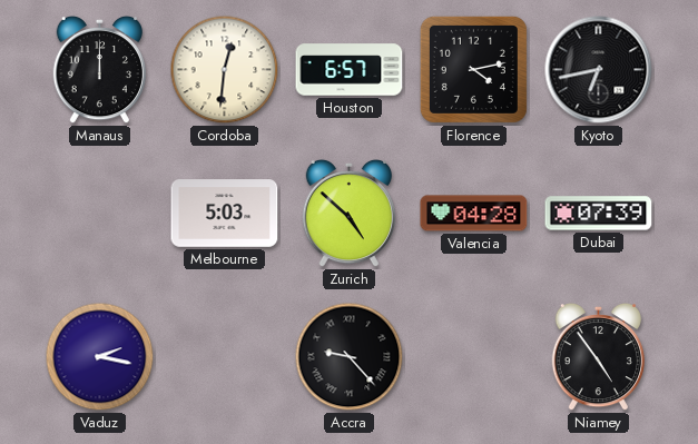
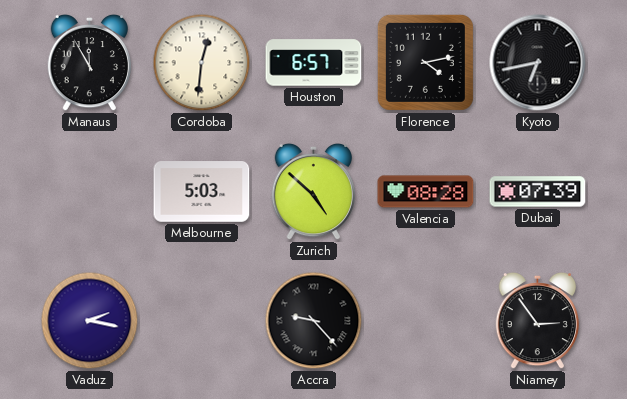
Manaus: 12:00 -> 11:55 (89, 63)
Valencia: 04:28 -> 08:28 (426, 192)
Niamey: 4:54 -> 2:54 (537, 321)
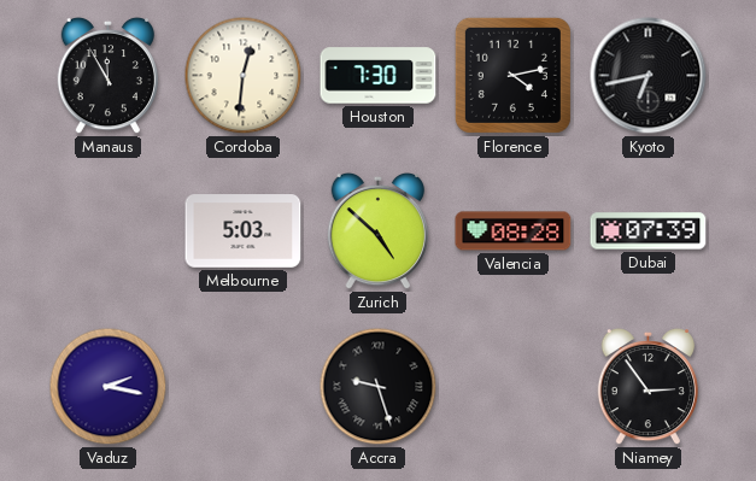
Houston: 6:57 -> 7:30 (379, 76)
Accra: 9:23 -> 9:27 (379, 387)
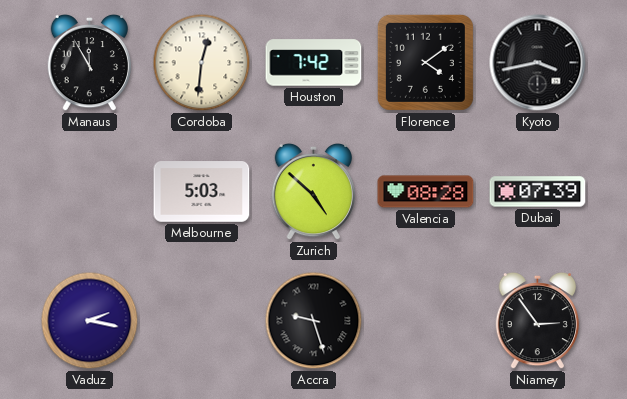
Houston: 7:30 -> 7:42 (314, 63)
Florence: 4:13 -> 4:09 (425, 62)
Kyoto: 6:43 -> 3:43 (538, 63)
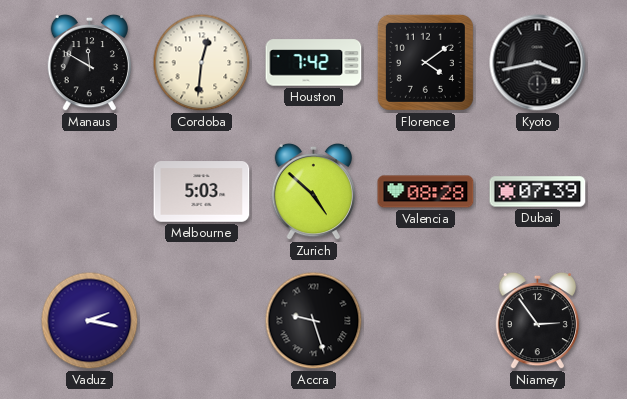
Manaus: 11:55 -> 11:50 (89, 63)
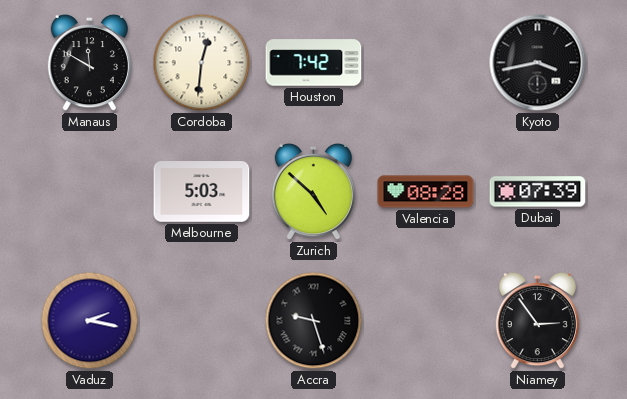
Florence: 4:09 -> none (425, 62)
